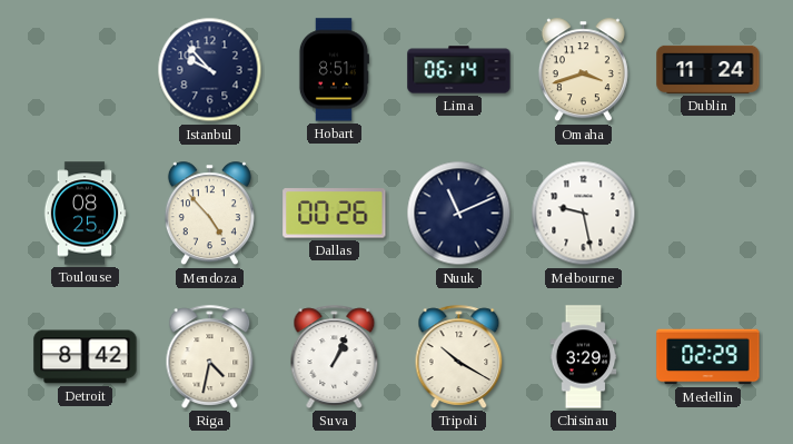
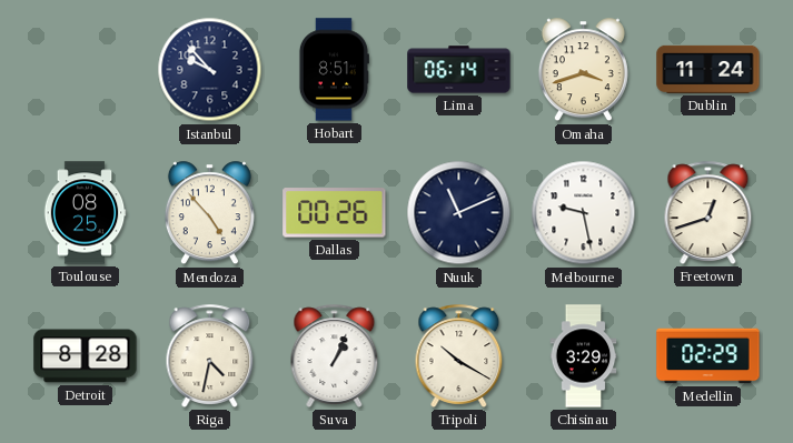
Freetown: none -> 12:42 (708, 212)
Detroit: 8:42 -> 8:28 (86, 356)
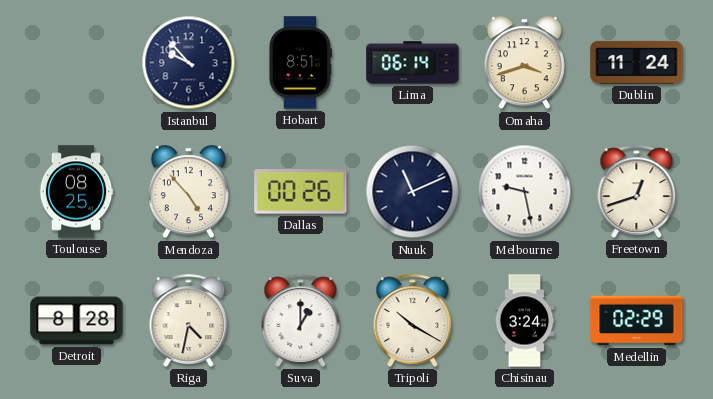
Suva: 1:04 -> 1:00 (301, 320)
Chisinau: 3:29 -> 3:24 (525, 321)
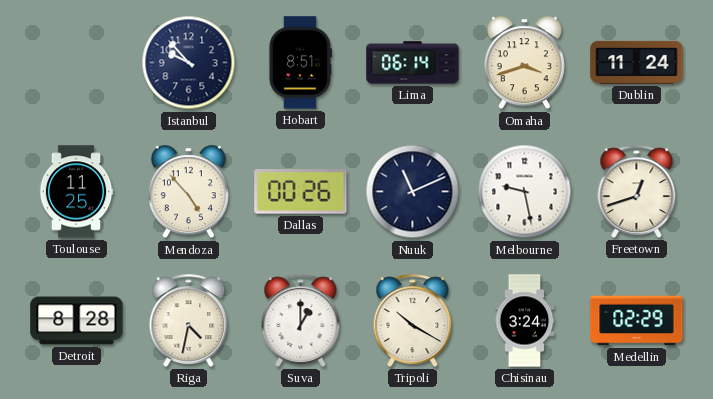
Toulouse: 08:25 -> 11:25 (76, 192)
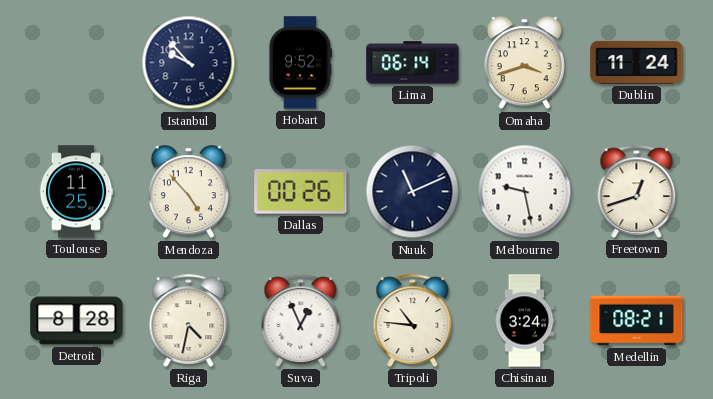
Hobart: 8:51 -> 9:52 (300, 63)
Suva: 1:00 -> 12:56 (301, 320)
Tripoli: 10:20 -> 10:46 (413, 320)
Medellin: 02:29 -> 08:21 (637, 321)
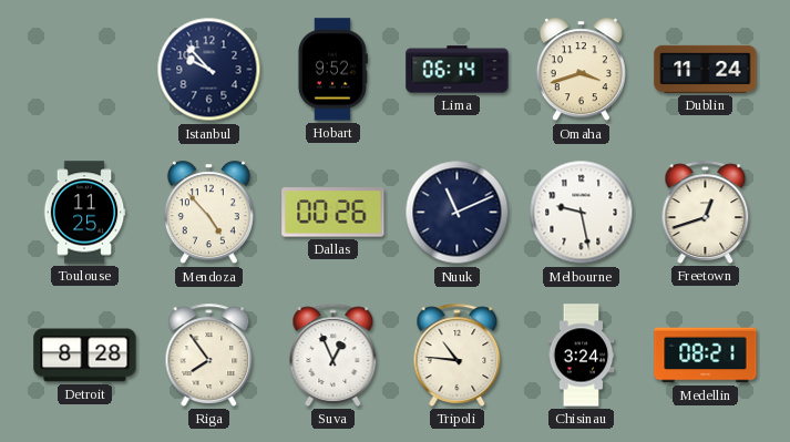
Riga: 4:32 -> 7:54 (209, 354)
